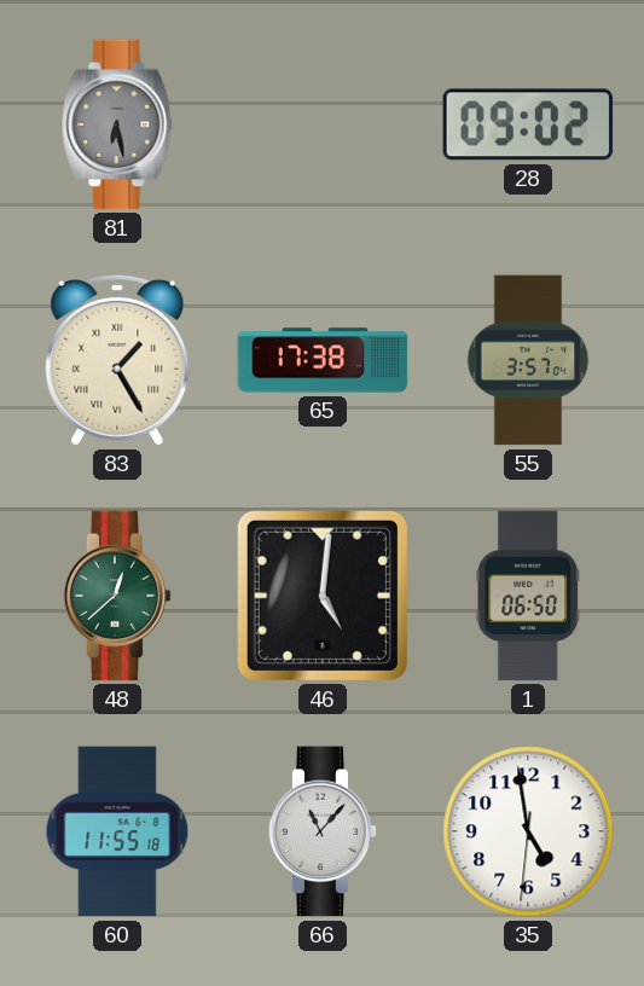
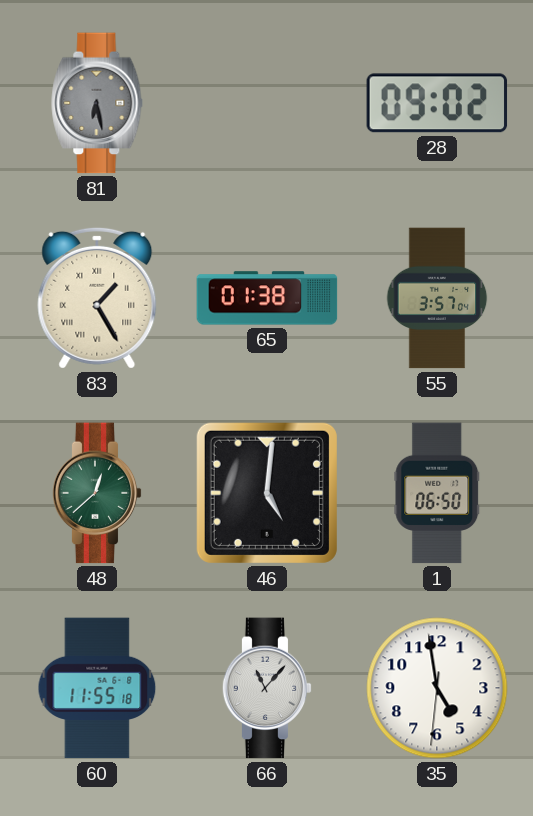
65: 17:38 -> 01:38 (267, 298)
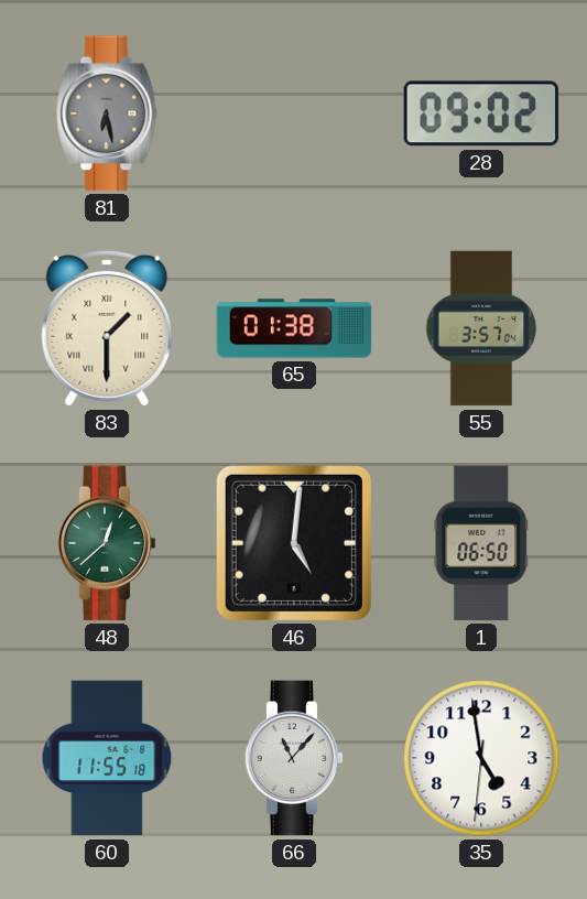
83: 1:25 -> 1:30 (107, 328)
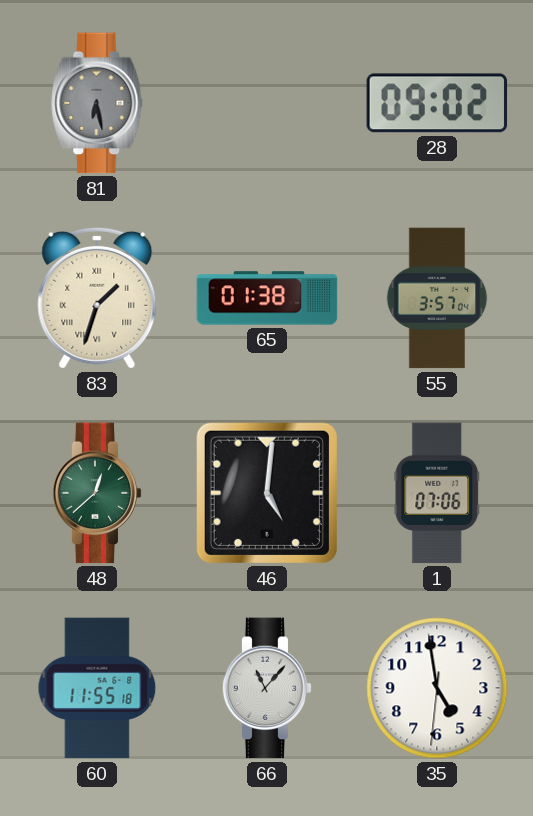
83: 1:30 -> 1:33 (97, 298)
1: 06:50 -> 07:06 (437, 493)
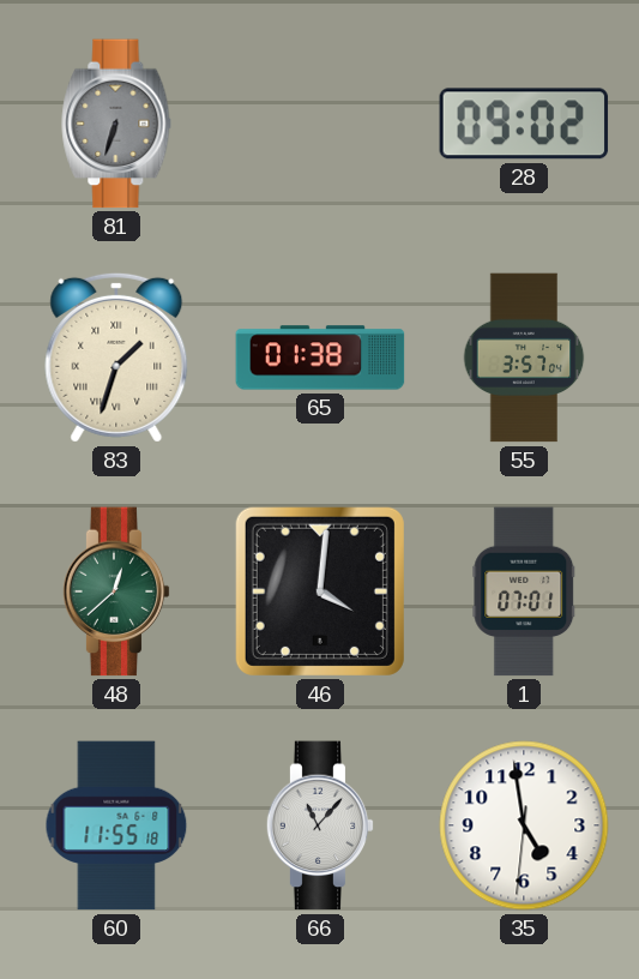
81: 6:28 -> 6:33 (116, 124)
46: 5:01 -> 4:01 (320, 591)
1: 07:06 -> 07:01 (524, 591)
